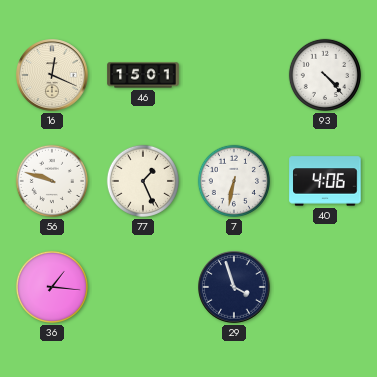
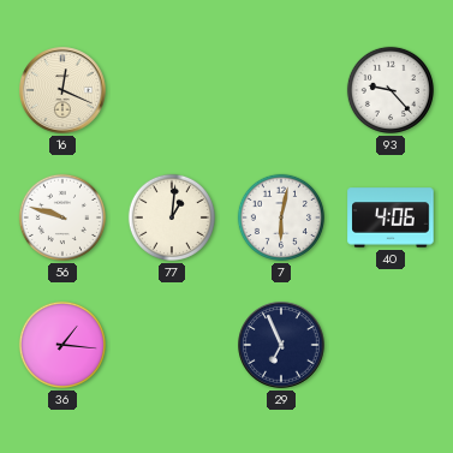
46: 15:01 -> none (143, 75)
93: 4:23 -> 9:23 (391, 90)
77: 1:26 -> 1:01 (172, 217)
7: 6:32 -> 6:02 (281, 217)
29: 3:57 -> 6:56 (281, 345)
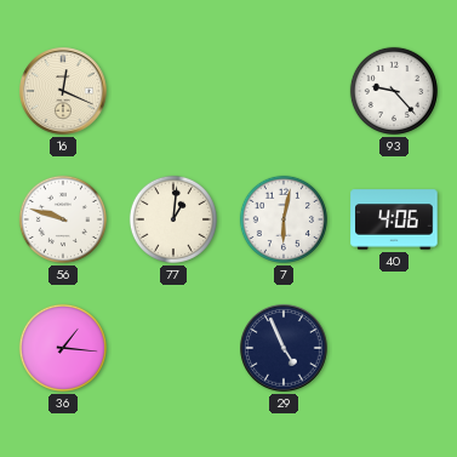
29: 6:56 -> 4:56 (284, 348)
